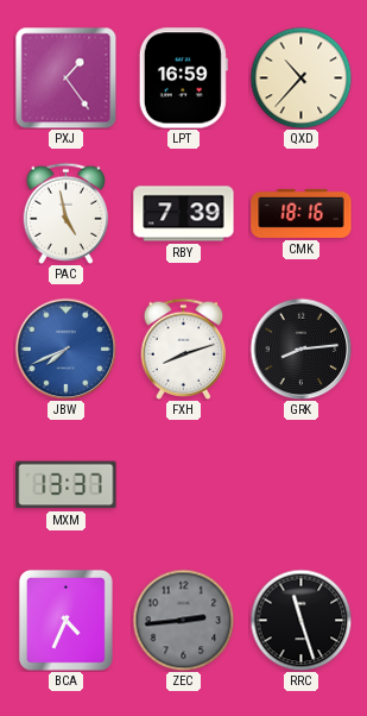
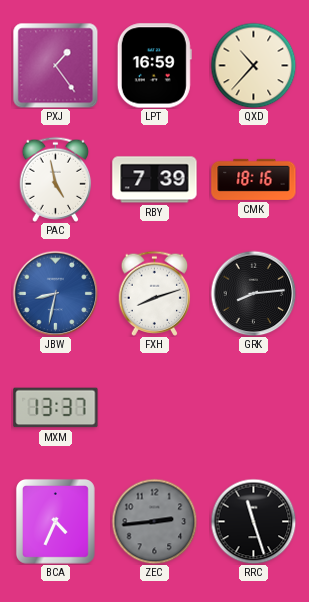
JBW: 7:41 -> 8:32 (55, 293)
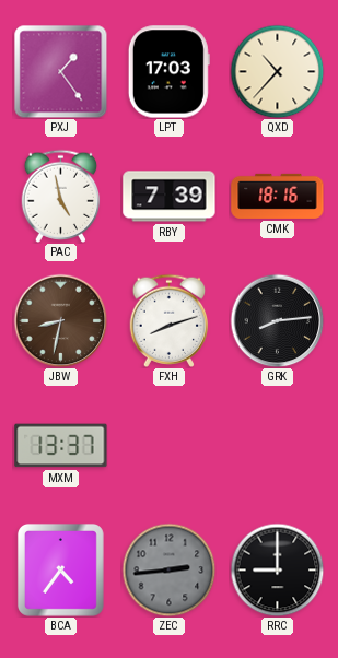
LPT: 16:59 -> 17:03 (168, 72)
JBW dial: blue -> brown (60, 320)
BCA: 4:34 -> 4:36 (60, 569)
RRC: 11:27 -> 9:00 (277, 569)
